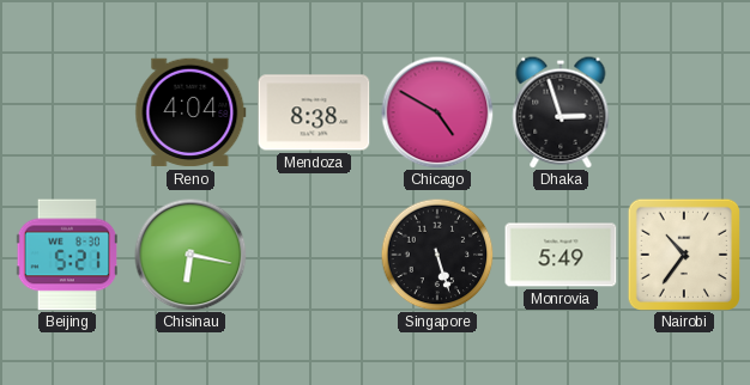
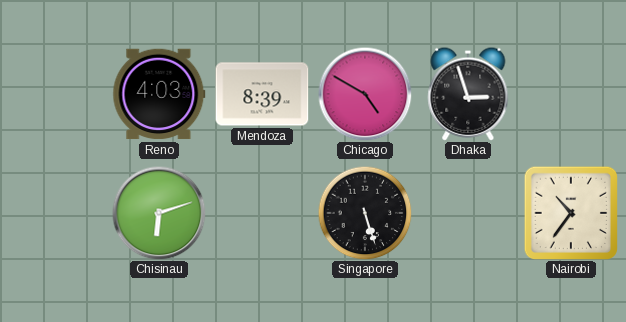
Reno: 4:04 -> 4:03 (159, 94)
Mendoza: 8:38 -> 8:39 (262, 94)
Beijing: 5:21 -> none (67, 255)
Chisinau: 6:17 -> 6:12 (159, 213)
Monrovia: 5:49 -> none (561, 255)
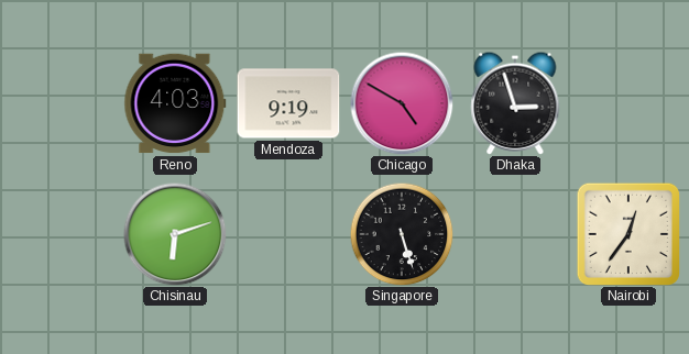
Mendoza: 8:39 -> 9:19 (288, 103)
Nairobi: 10:36 -> 12:36 (627, 233)
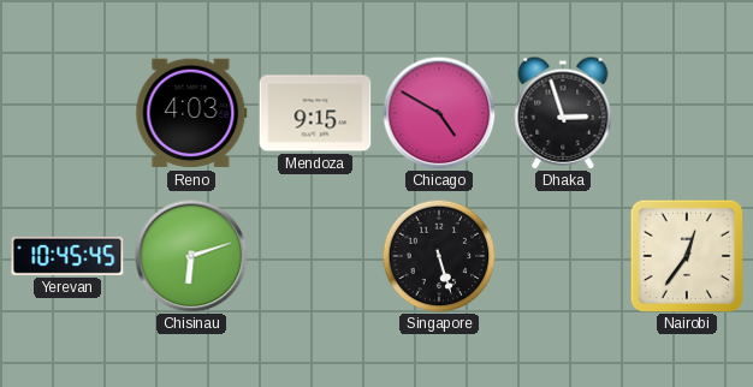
Mendoza: 9:19 -> 9:15 (315, 113)
Yerevan: none -> 10:45 (67, 256)
